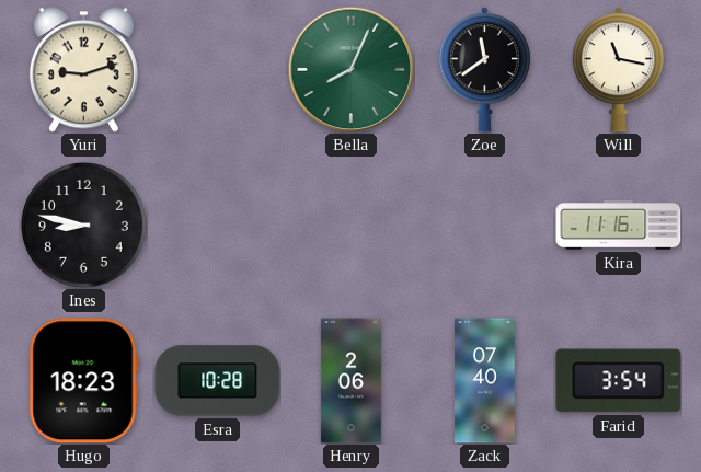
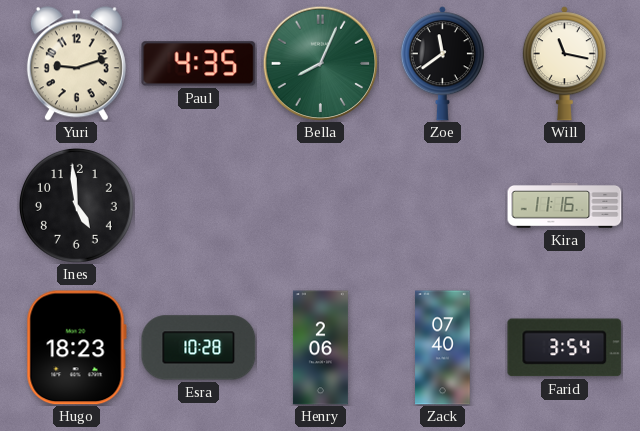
Paul: none -> 4:35 (199, 64)
Ines: 8:47 -> 4:59 (76, 205)
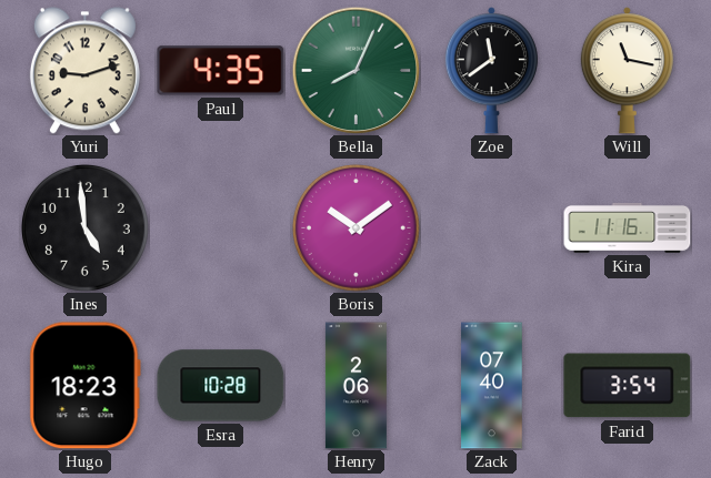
Boris: none -> 10:09 (355, 227)
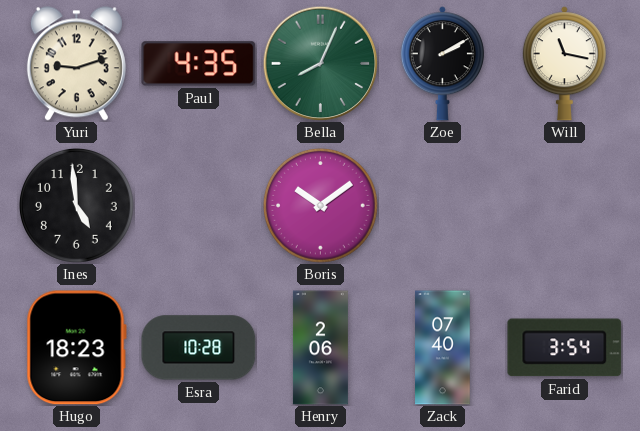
Zoe: 11:39 -> 2:10 (442, 64)
Kira: 11:16 -> none (628, 228)
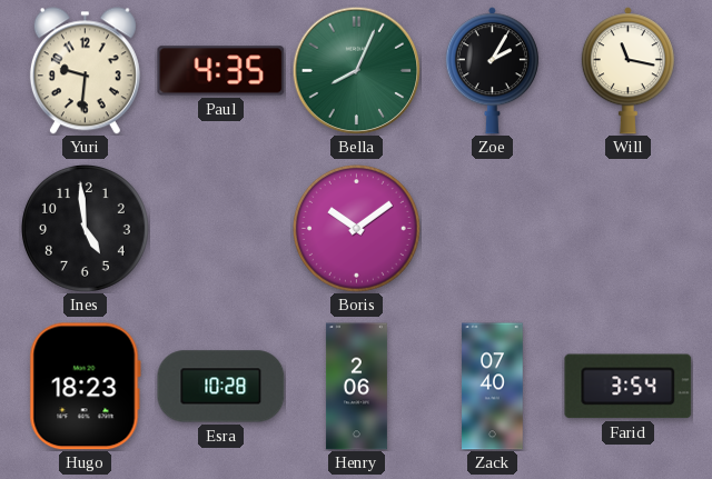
Yuri: 9:12 -> 9:31 (85, 71)
Zoe: 2:10 -> 2:05 (492, 71)
